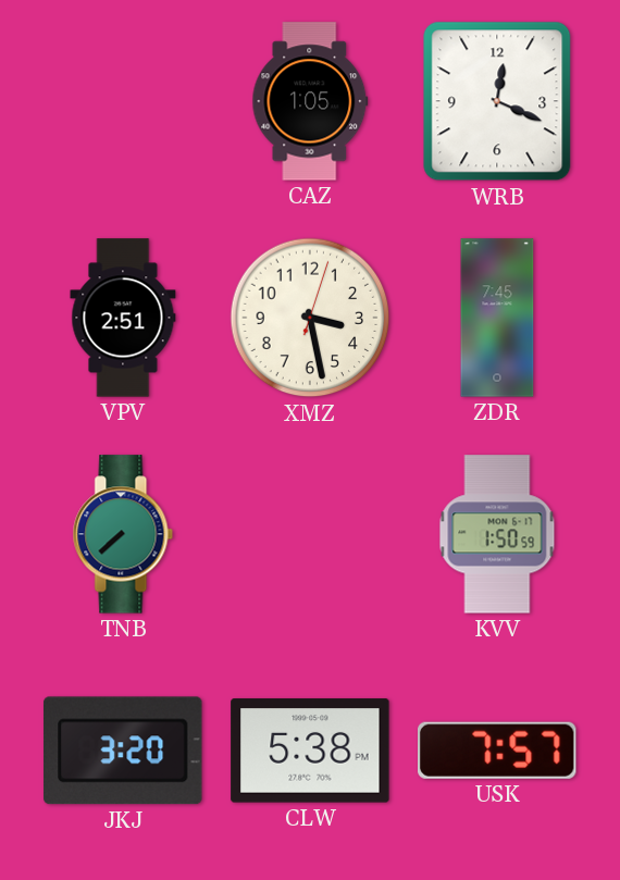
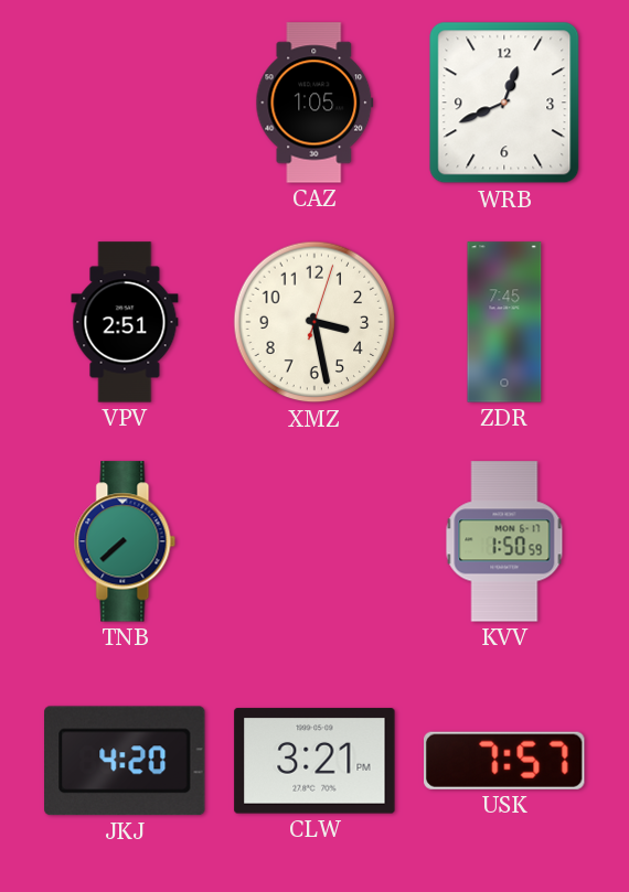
WRB: 12:19 -> 12:41 (504, 103)
JKJ: 3:20 -> 4:20 (125, 761)
CLW: 5:38 -> 3:21 (314, 761)
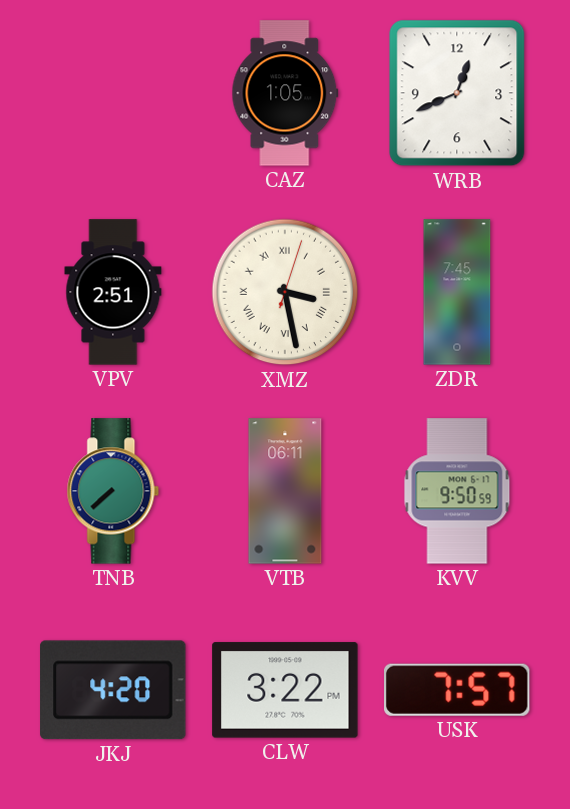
XMZ numerals: Arabic -> Roman (285, 292)
VTB: none -> 06:11 (285, 491)
KVV: 1:50 -> 9:50 (457, 491)
CLW: 3:21 -> 3:22 (285, 690)
